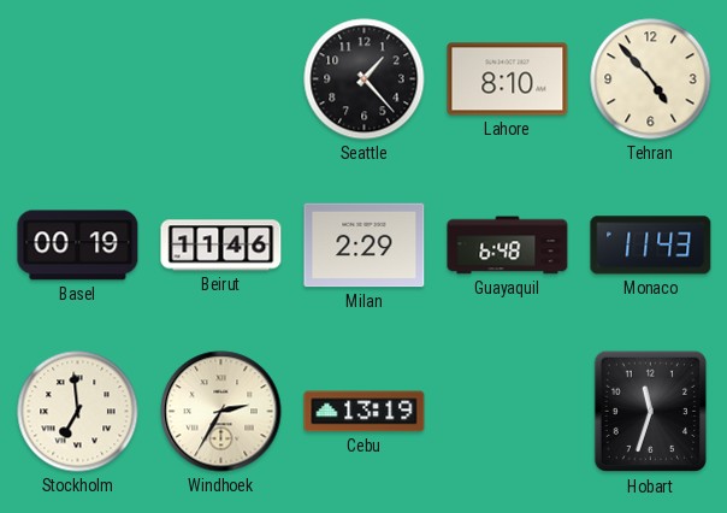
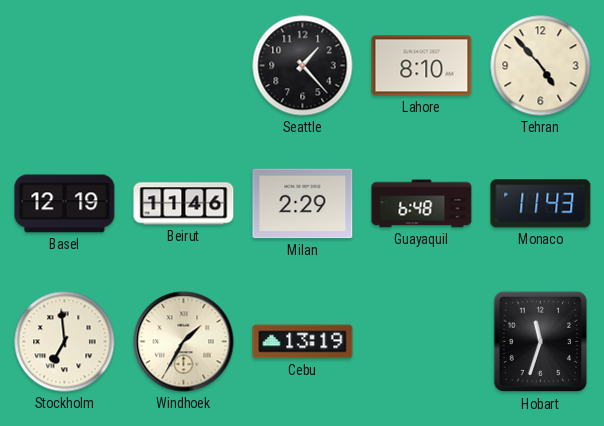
Basel: 00:19 -> 12:19 (65, 204)
Windhoek: 2:35 -> 1:35 (184, 342)
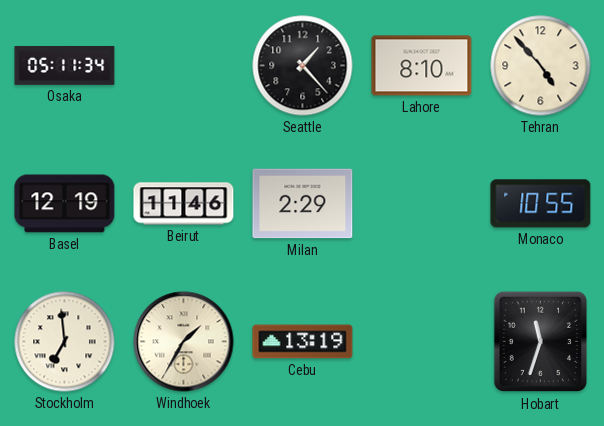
Osaka: none -> 05:11 (65, 65)
Guayaquil: 6:48 -> none (422, 204)
Monaco: 11:43 -> 10:55 (541, 204)
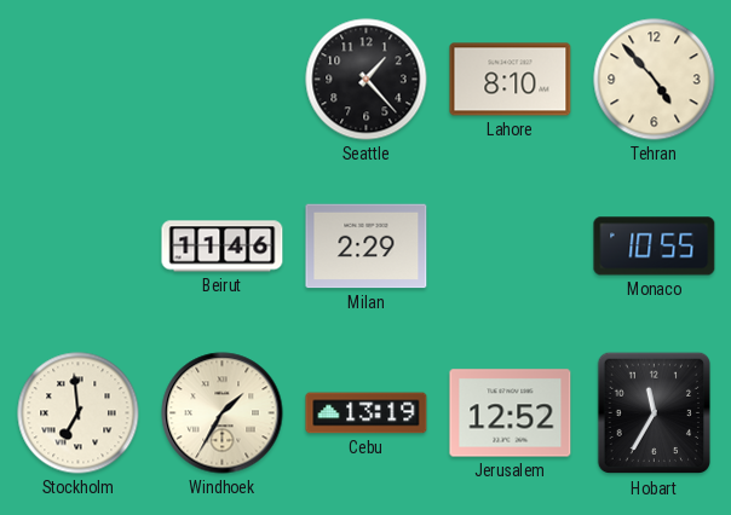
Osaka: 05:11 -> none (65, 65)
Basel: 12:19 -> none (65, 204)
Jerusalem: none -> 12:52 (511, 413)
Hobart: 11:33 -> 11:35 (654, 413)
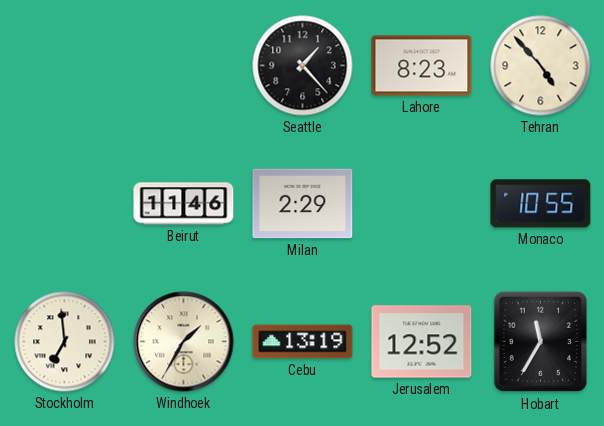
Lahore: 8:10 -> 8:23 (422, 66)
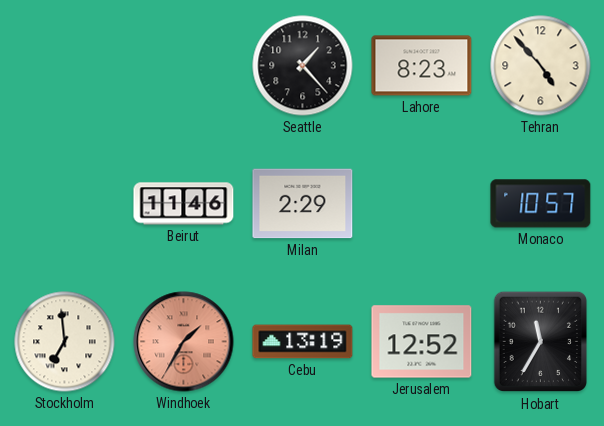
Monaco: 10:55 -> 10:57 (541, 204)
Windhoek dial: cream -> salmon (184, 342)
